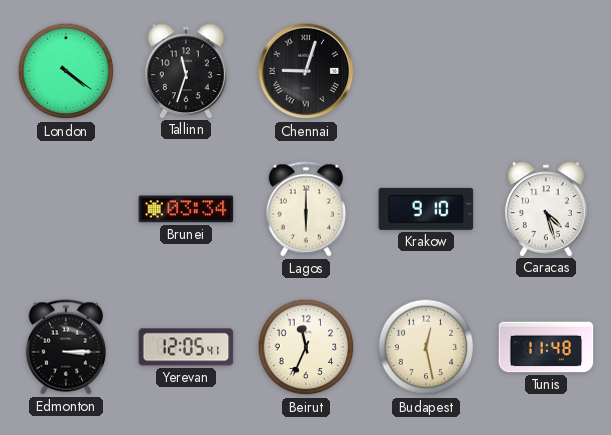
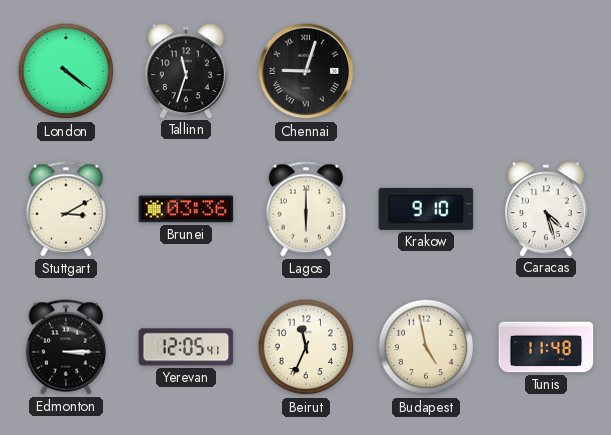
Stuttgart: none -> 3:10 (65, 209)
Brunei: 03:34 -> 03:36 (186, 209)
Budapest: 12:28 -> 4:58 (426, 347)
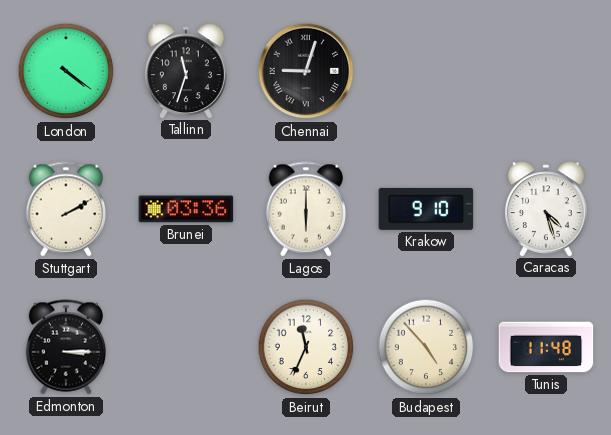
Stuttgart: 3:10 -> 2:10 (65, 209)
Yerevan: 12:05 -> none (186, 347)
Budapest: 4:58 -> 4:53 (426, 347)
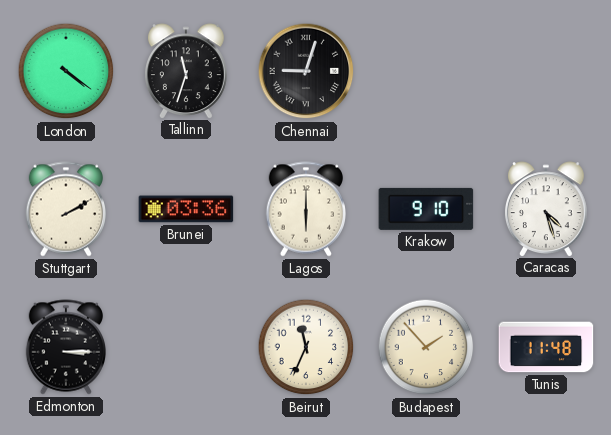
Budapest: 4:53 -> 1:53 (426, 347)
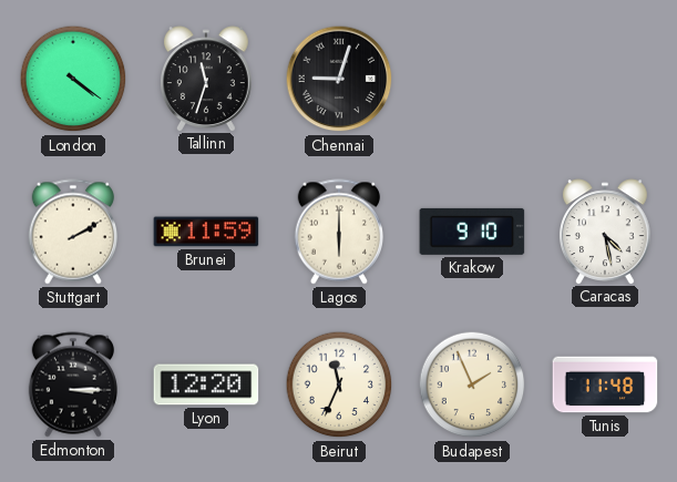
Brunei: 03:36 -> 11:59 (206, 232)
Caracas: 4:27 -> 4:28 (605, 232)
Lyon: none -> 12:20 (206, 384)
Budapest: 1:53 -> 1:56 (472, 384)
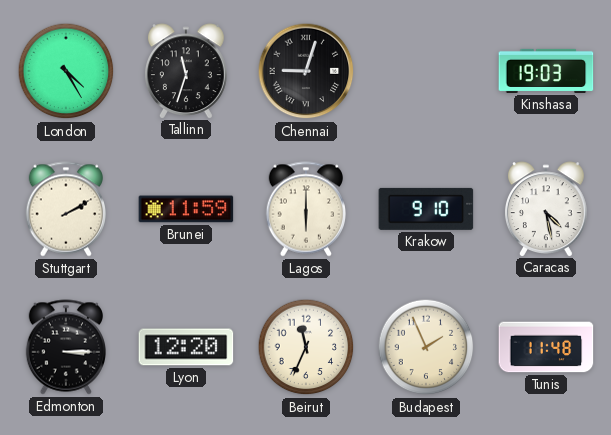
London: 4:21 -> 4:25 (66, 71)
Kinshasa: none -> 19:03 (546, 71)
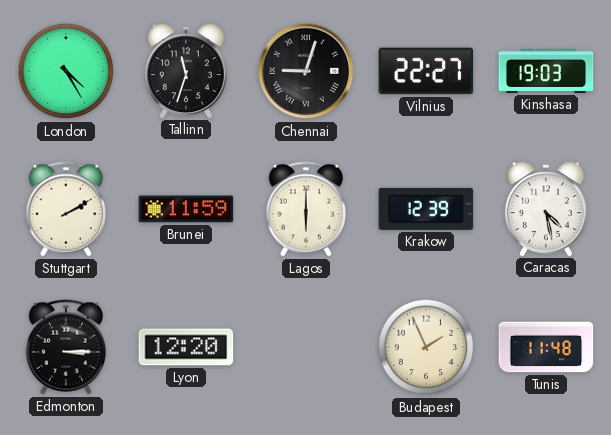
Vilnius: none -> 22:27 (426, 71)
Krakow: 9:10 -> 12:39 (426, 209)
Beirut: 11:34 -> none (306, 347)
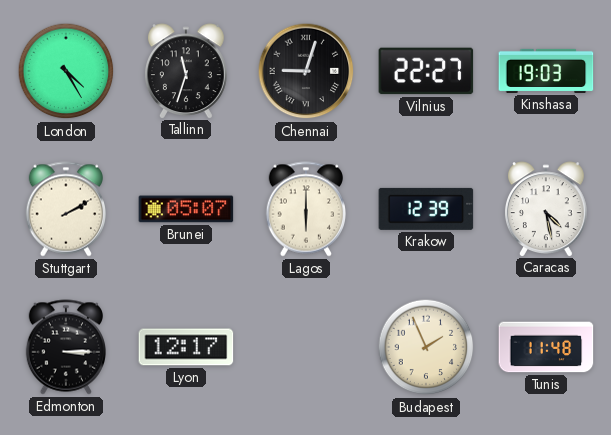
Brunei: 11:59 -> 05:07 (186, 209)
Lyon: 12:20 -> 12:17 (186, 347)
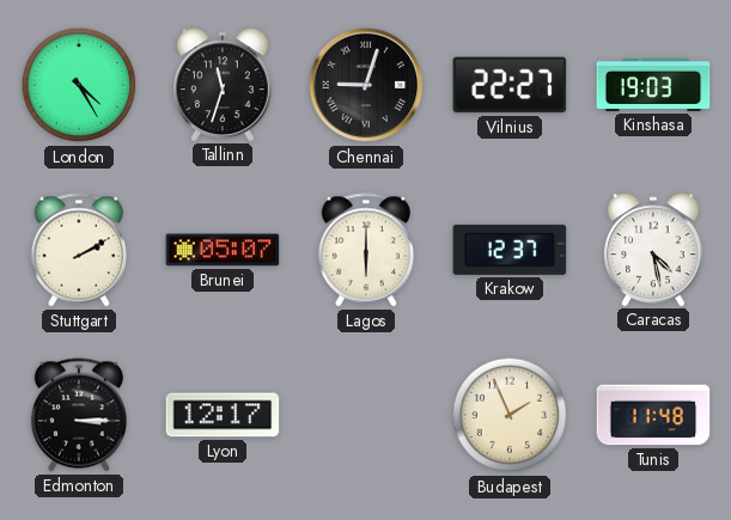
Krakow: 12:39 -> 12:37 (510, 250)
